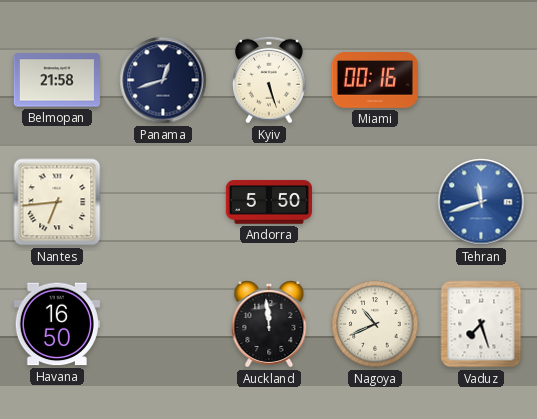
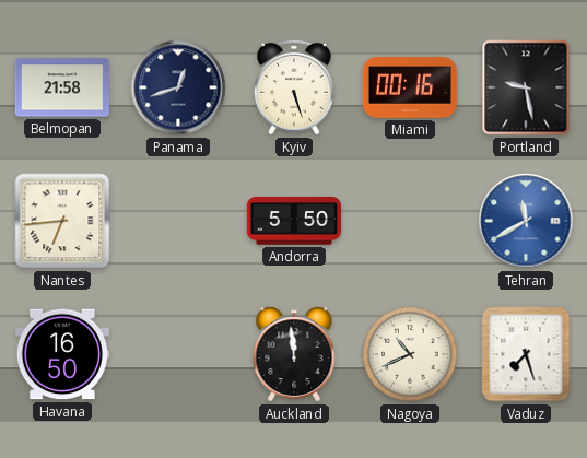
Portland: none -> 9:28 (526, 87)
Tehran: 11:42 -> 11:40 (526, 221)
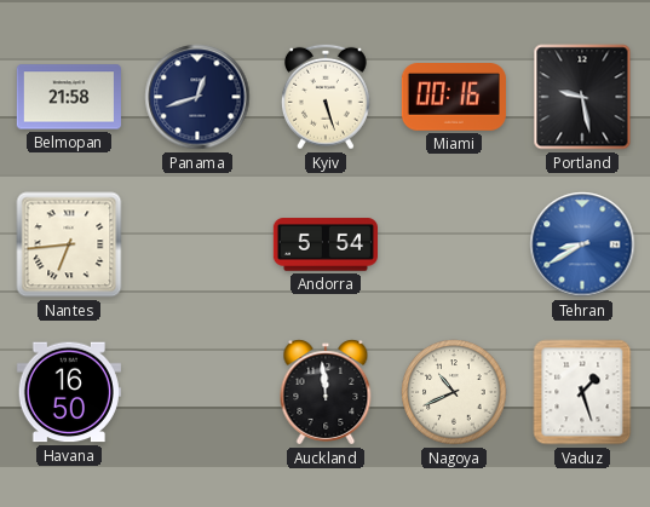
Andorra: 5:50 -> 5:54 (324, 244)
Tehran: 11:40 -> 8:40 (582, 244)
Vaduz: 7:27 -> 1:27 (582, 392)
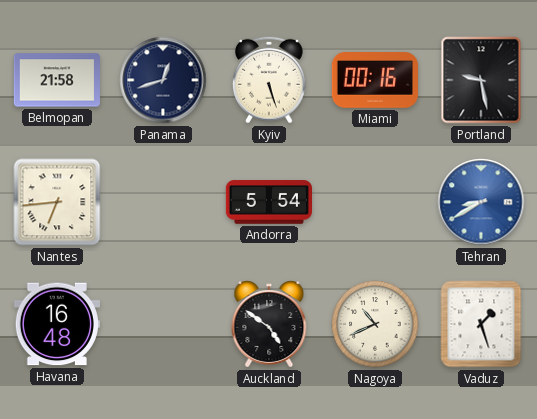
Havana: 16:50 -> 16:48 (57, 324)
Auckland: 11:59 -> 4:51 (269, 324)
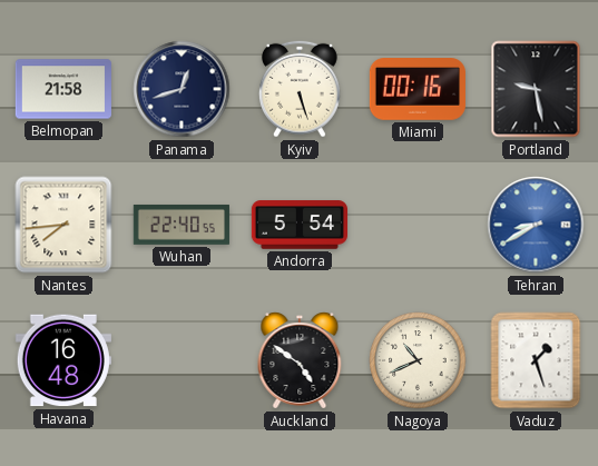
Nantes: 6:44 -> 7:44 (63, 225)
Wuhan: none -> 22:40 (182, 225)
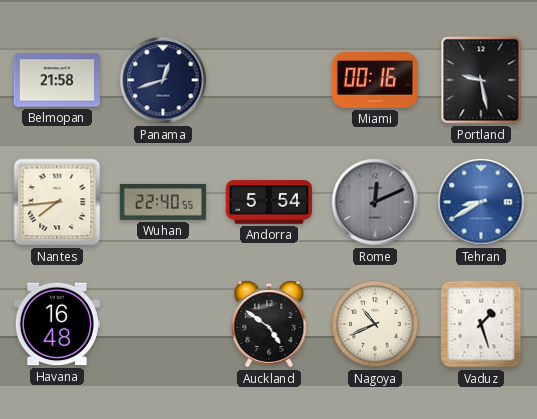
Kyiv: 5:27 -> none (301, 89)
Rome: none -> 12:11 (375, 202)
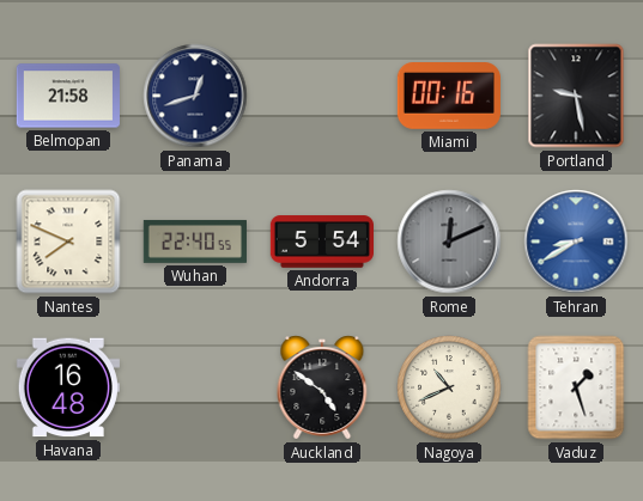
Nantes: 7:44 -> 7:49 (68, 242)
